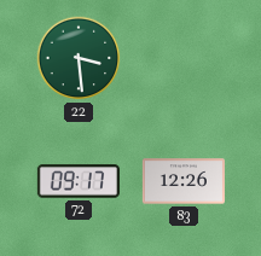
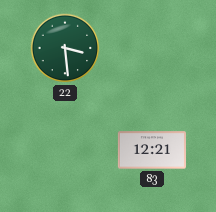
72: 09:17 -> none (79, 181)
83: 12:26 -> 12:21 (152, 150)
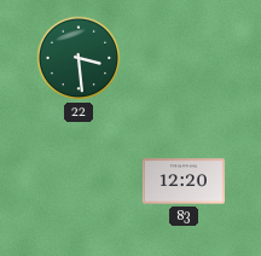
83: 12:21 -> 12:20 (184, 181)
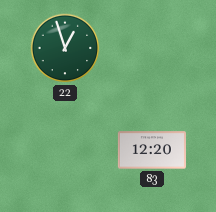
22: 3:29 -> 12:57 (65, 48)
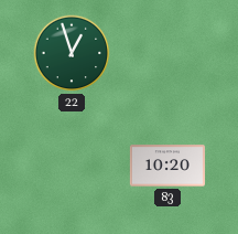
83: 12:20 -> 10:20 (167, 166)
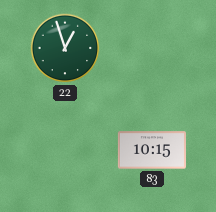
83: 10:20 -> 10:15 (152, 150)
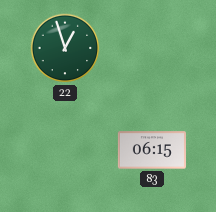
83: 10:15 -> 06:15 (152, 150)
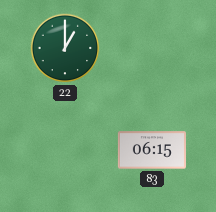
22: 12:57 -> 1:00 (65, 48)
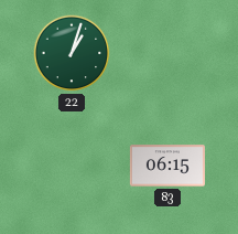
22: 1:00 -> 1:03 (72, 53)
